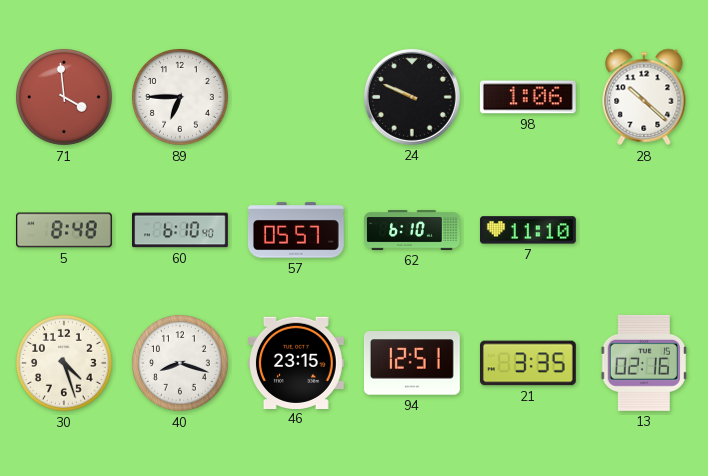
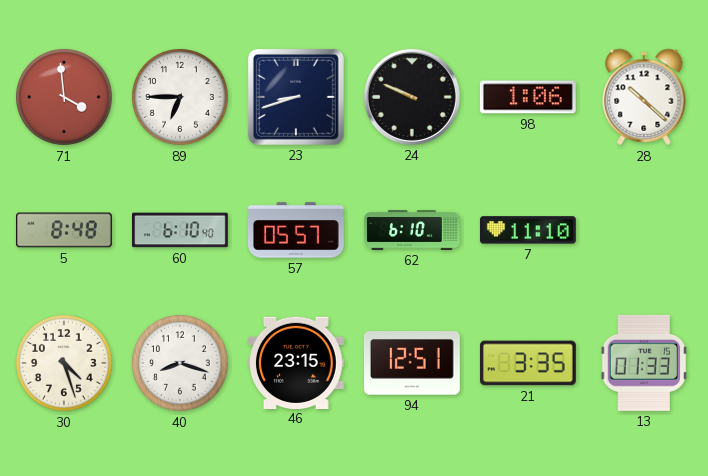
23: none -> 8:42 (296, 97)
13: 02:16 -> 01:33 (643, 363)
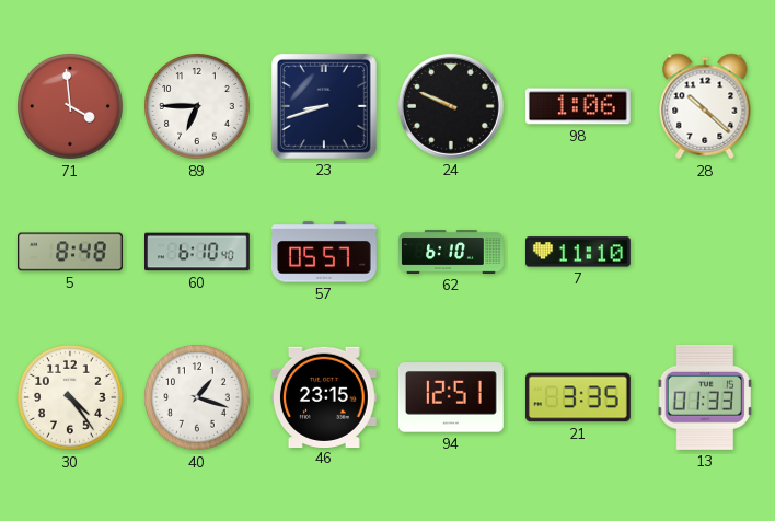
30: 4:27 -> 4:24 (71, 398)
40: 8:18 -> 1:18 (198, 398)
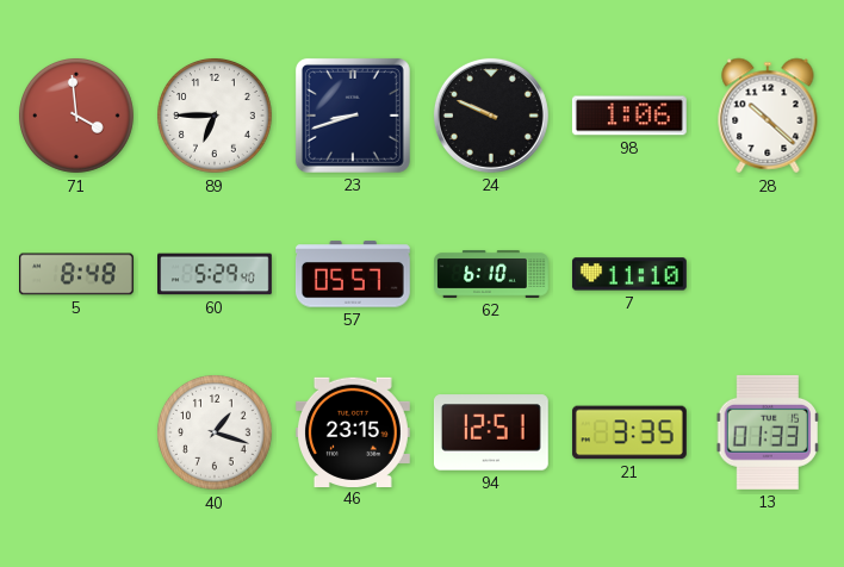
60: 6:10 -> 5:29 (216, 274)
30: 4:24 -> none (71, 398)
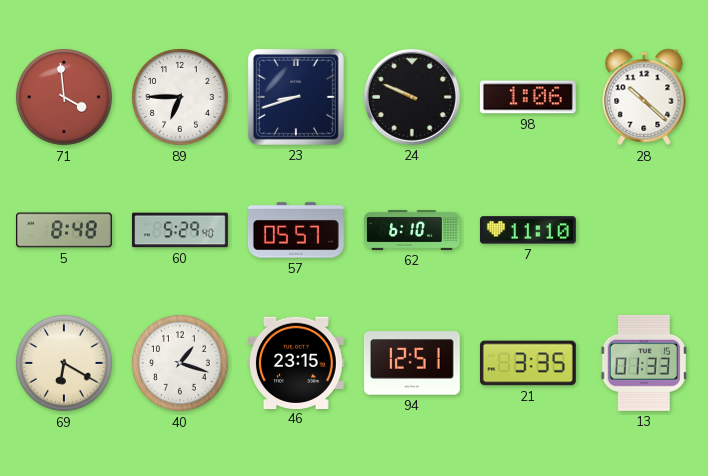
69: none -> 6:20 (65, 364)
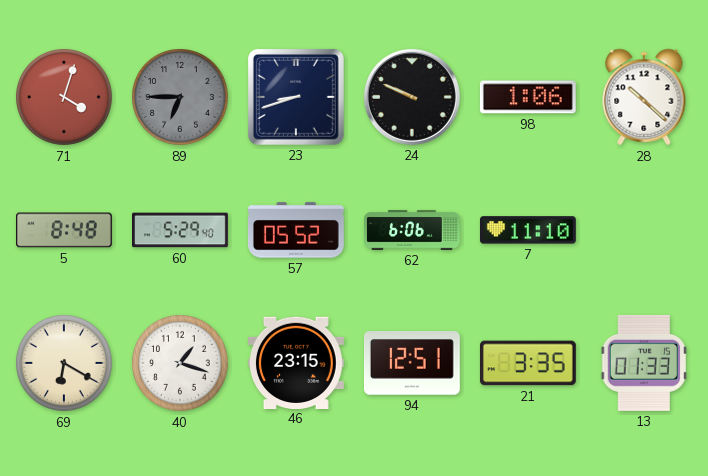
71: 3:59 -> 4:03 (65, 98)
89 dial: white -> grey (181, 98)
57: 05:57 -> 05:52 (296, 230)
62: 6:10 -> 6:06 (413, 230)
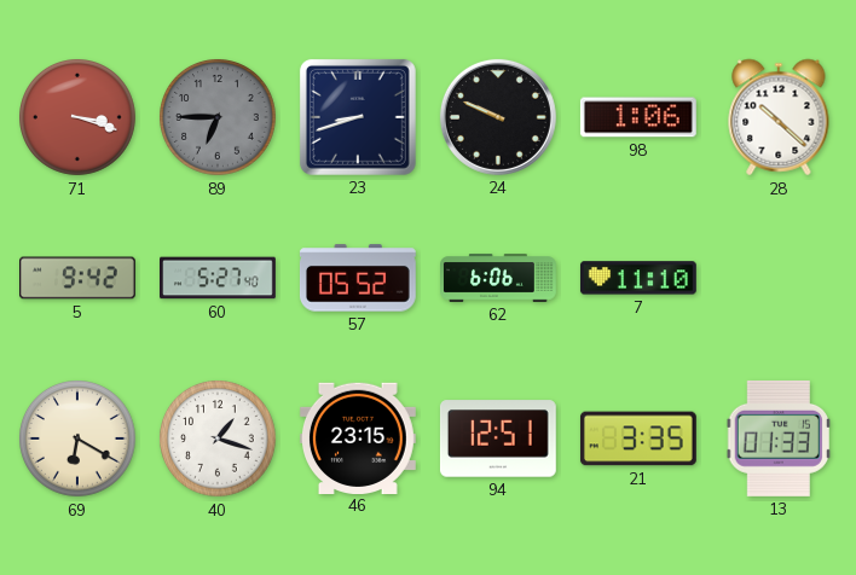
71: 4:03 -> 3:18 (79, 118)
5: 8:48 -> 9:42 (79, 278)
60: 5:29 -> 5:27 (219, 278)
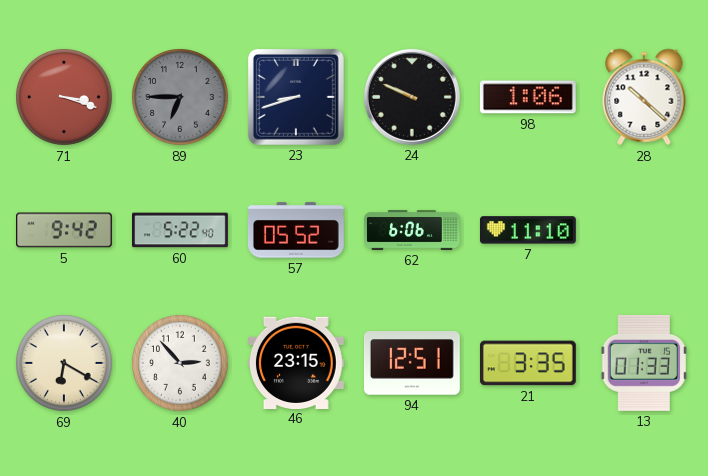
60: 5:27 -> 5:22 (181, 230)
40: 1:18 -> 2:53 (181, 364)
